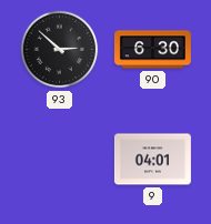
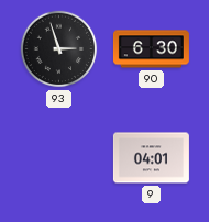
93: 2:52 -> 2:57 (59, 49)
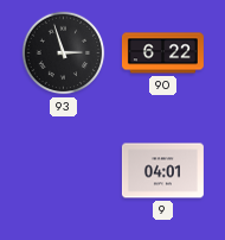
90: 6:30 -> 6:22 (162, 53)
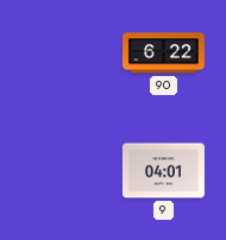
93: 2:57 -> none (64, 53)
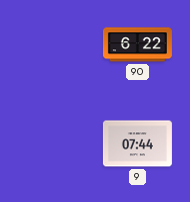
9: 04:01 -> 07:44 (137, 144)
